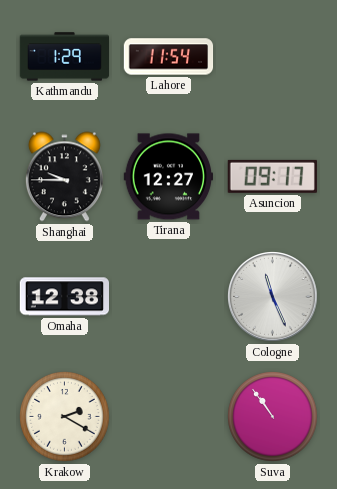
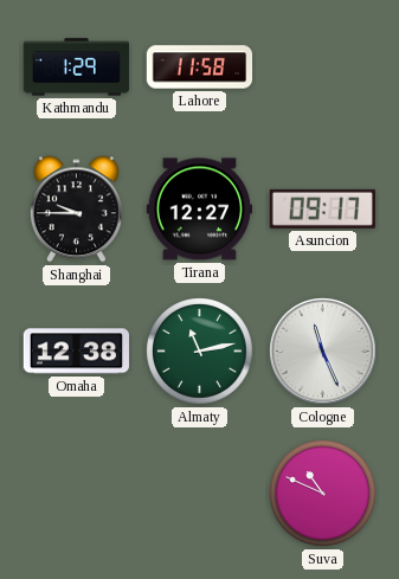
Lahore: 11:54 -> 11:58 (200, 67)
Almaty: none -> 11:13 (200, 352)
Krakow: 2:20 -> none (65, 417)
Suva: 10:54 -> 10:49 (323, 494)
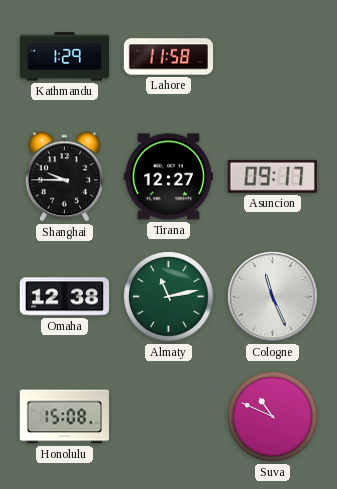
Honolulu: none -> 15:08 (65, 417)
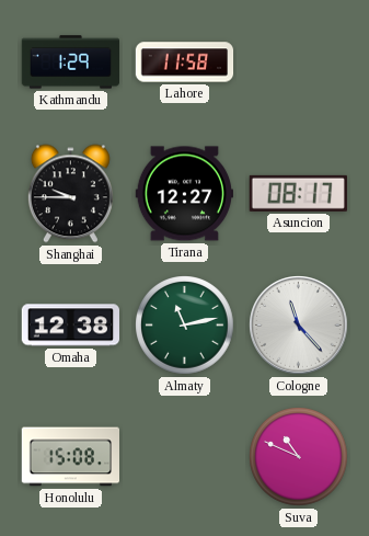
Asuncion: 09:17 -> 08:17 (298, 193)
Cologne: 11:26 -> 11:23 (299, 326)
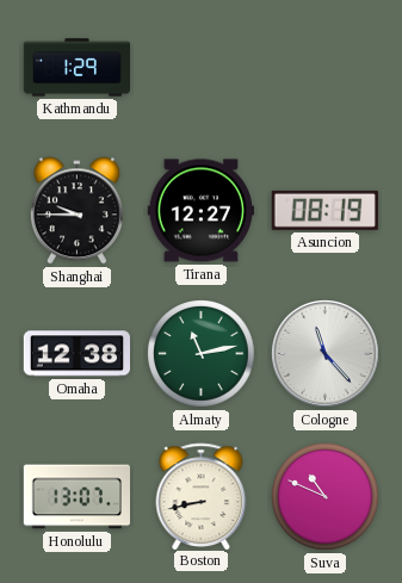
Lahore: 11:58 -> none (185, 62)
Asuncion: 08:17 -> 08:19 (324, 210)
Honolulu: 15:08 -> 13:07 (78, 497)
Boston: none -> 8:43 (202, 496)
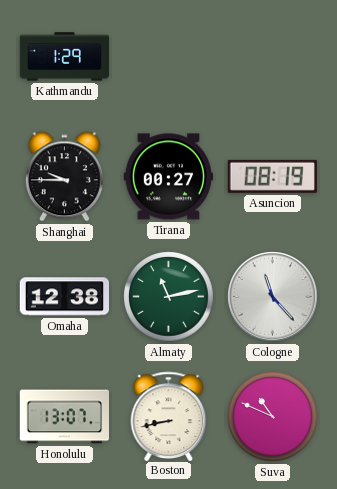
Tirana: 12:27 -> 00:27 (168, 177)
